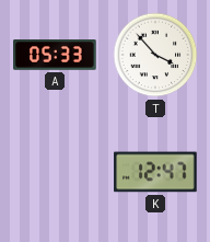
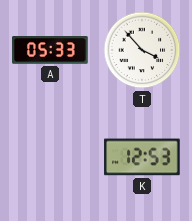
K: 12:47 -> 12:53 (142, 157)
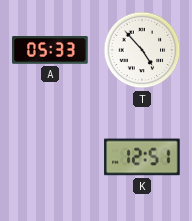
T: 3:53 -> 4:53 (142, 50)
K: 12:53 -> 12:51 (142, 157)
